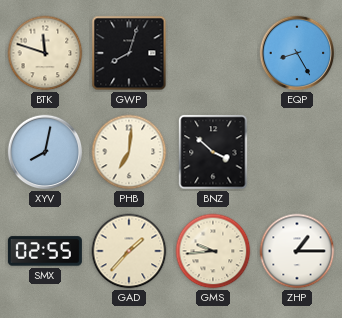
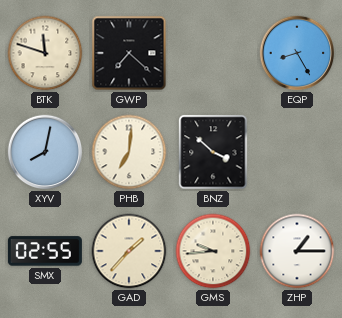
GWP: 8:03 -> 7:22 (129, 53)
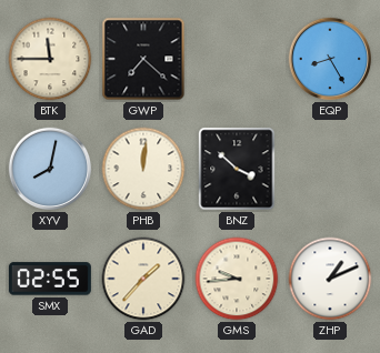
BTK: 11:48 -> 11:45 (50, 59)
PHB: 7:01 -> 12:01 (143, 169)
ZHP: 1:15 -> 1:11 (330, 279)
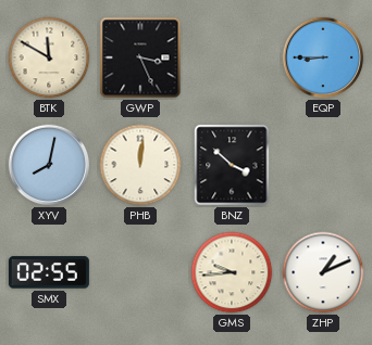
BTK: 11:45 -> 11:50 (49, 58)
GWP: 7:22 -> 3:26 (140, 58)
EQP: 8:25 -> 8:45 (323, 58)
GAD: 1:37 -> none (143, 279)
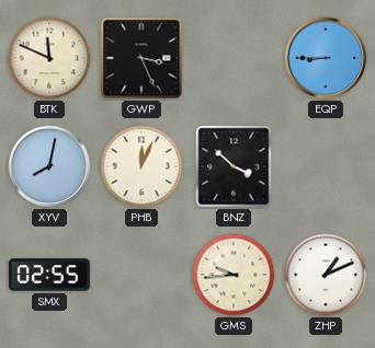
BTK: 11:50 -> 11:49 (49, 58)
PHB: 12:01 -> 12:04 (141, 166)
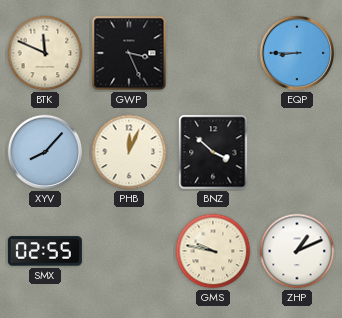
XYV: 8:02 -> 8:07 (45, 152)
GMS: 9:44 -> 9:47 (213, 251)
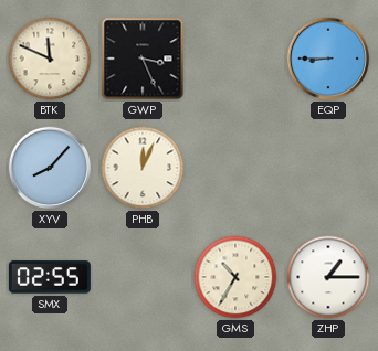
BNZ: 3:52 -> none (213, 152)
GMS: 9:47 -> 10:35 (235, 277)
ZHP: 1:11 -> 1:15 (328, 277)
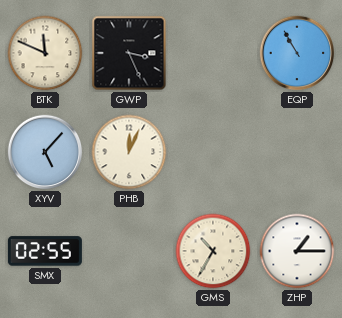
EQP: 8:45 -> 10:55 (297, 53)
XYV: 8:07 -> 5:07 (45, 152)
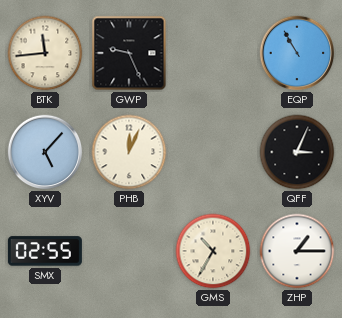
BTK: 11:49 -> 11:44 (45, 53)
GWP: 3:26 -> 9:26 (129, 53)
QFF: none -> 3:04 (297, 152)
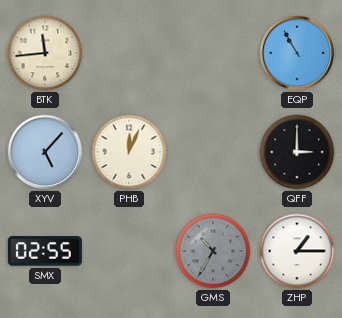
GWP: 9:26 -> none (129, 53)
QFF: 3:04 -> 3:00 (297, 152)
GMS dial: cream -> grey (213, 251)
